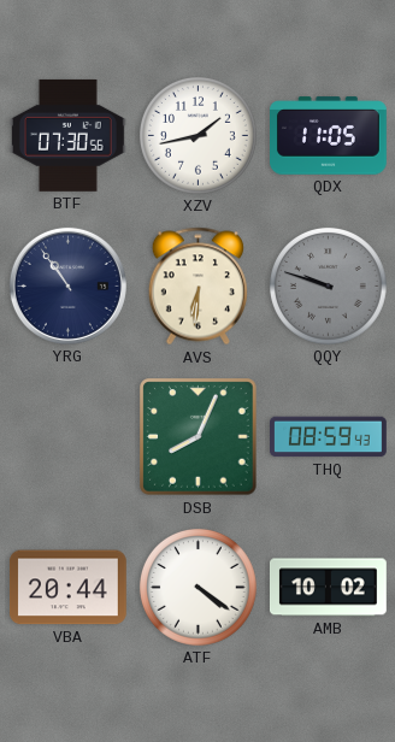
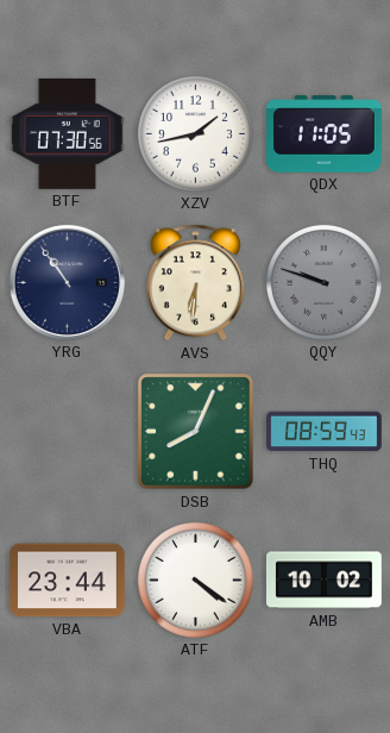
VBA: 20:44 -> 23:44 (67, 581)
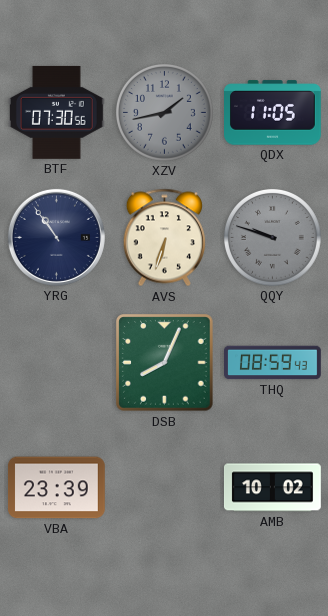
XZV dial: white -> grey (164, 112)
AVS: 6:31 -> 6:33 (164, 238)
VBA: 23:44 -> 23:39 (56, 488)
ATF: 4:21 -> none (195, 579)
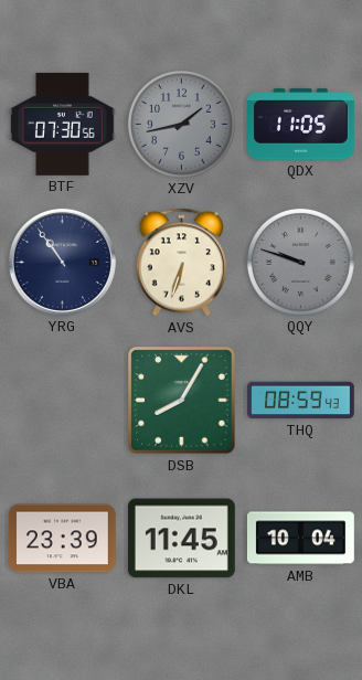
DSB: 8:04 -> 8:05 (182, 401)
DKL: none -> 11:45 (181, 539)
AMB: 10:02 -> 10:04 (300, 539)
